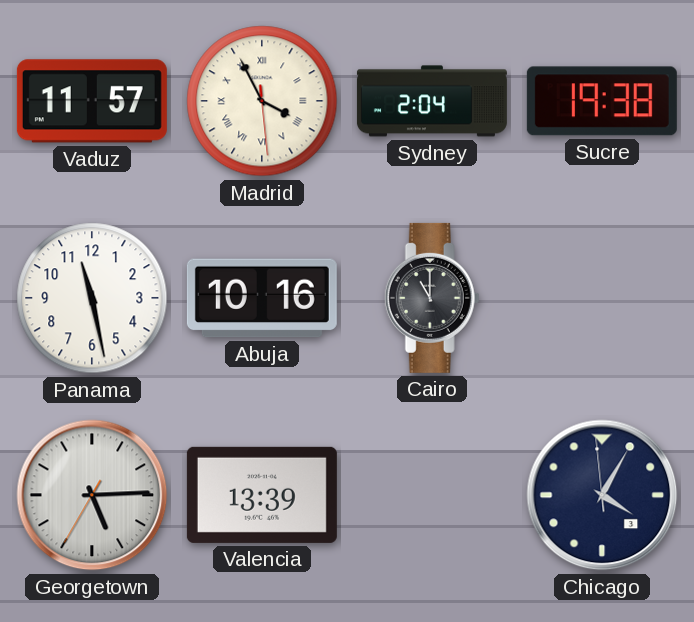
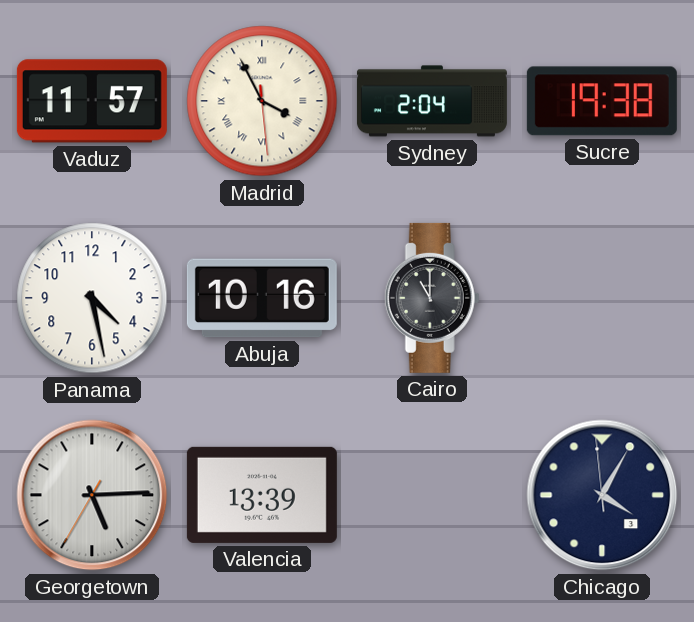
Panama: 11:28 -> 4:28 (92, 298)
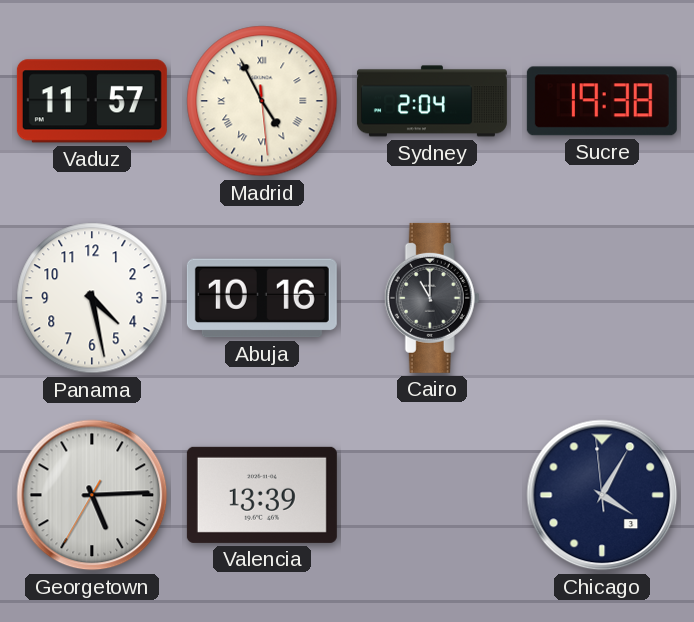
Madrid: 3:55 -> 4:55 (262, 101)
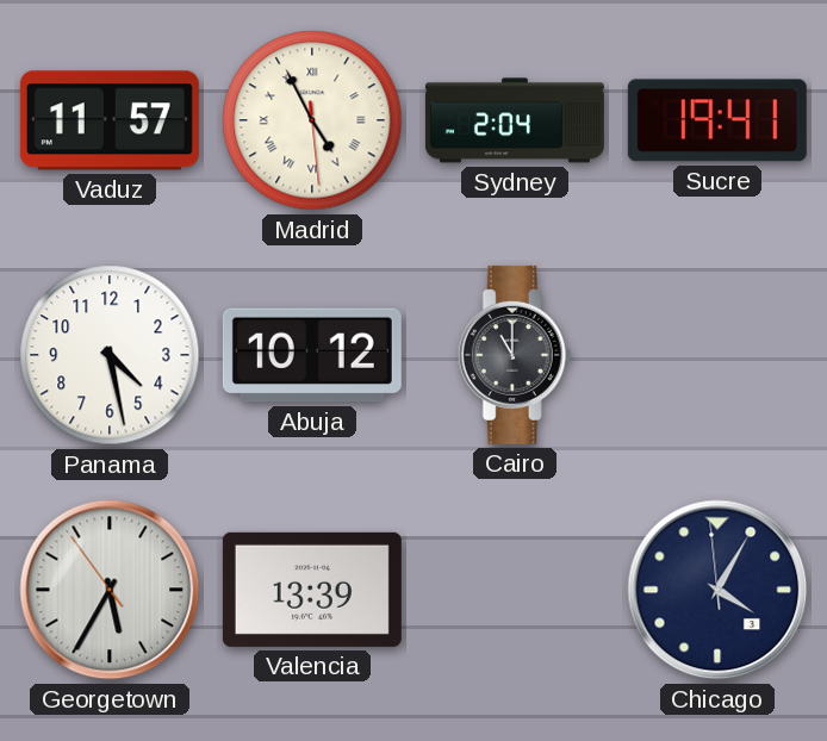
Sucre: 19:38 -> 19:41 (717, 120)
Abuja: 10:16 -> 10:12 (312, 355)
Georgetown: 5:14 -> 5:34 (110, 590)
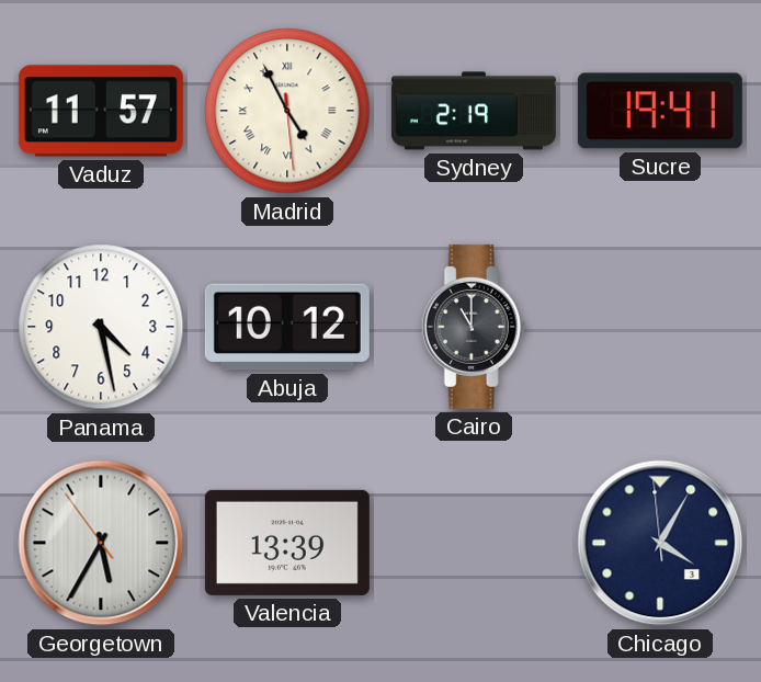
Sydney: 2:04 -> 2:19 (474, 111)
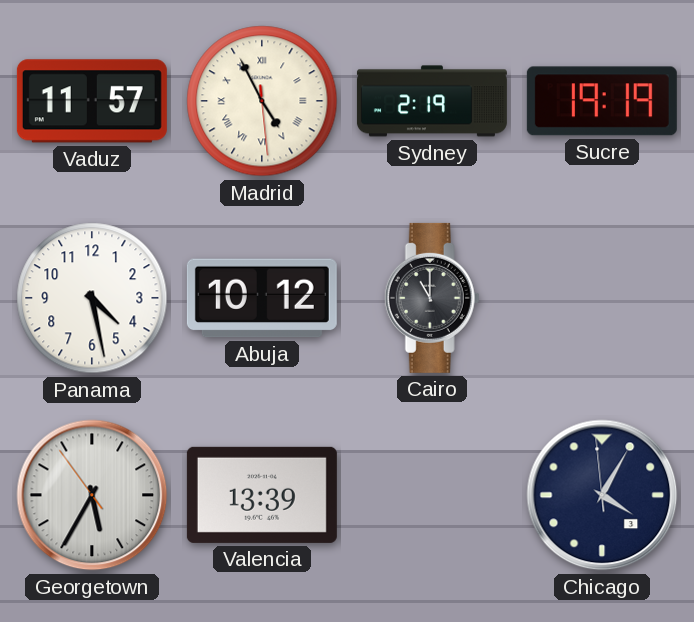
Sucre: 19:41 -> 19:19 (602, 101)
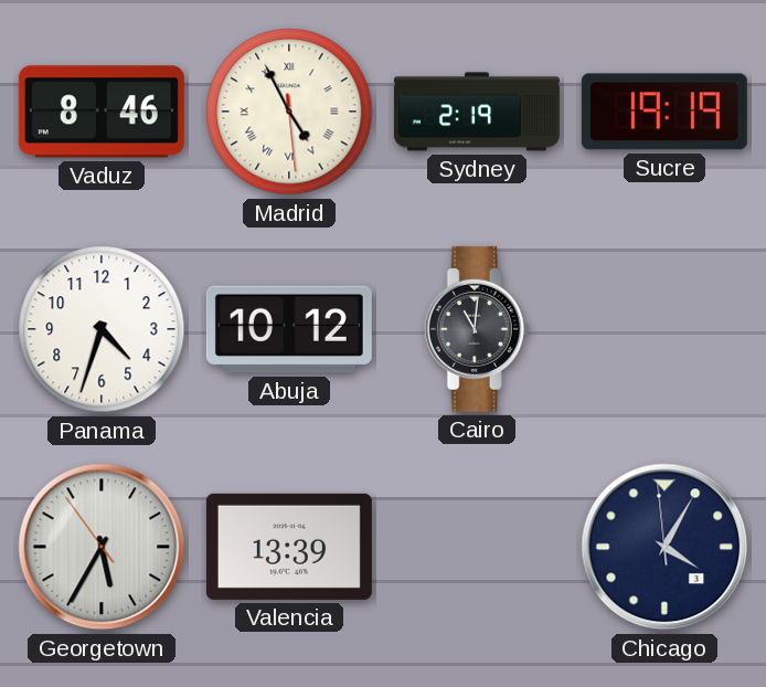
Vaduz: 11:57 -> 8:46 (102, 112)
Panama: 4:28 -> 4:33 (102, 329)
Cairo: 11:00 -> 11:01 (477, 329)
